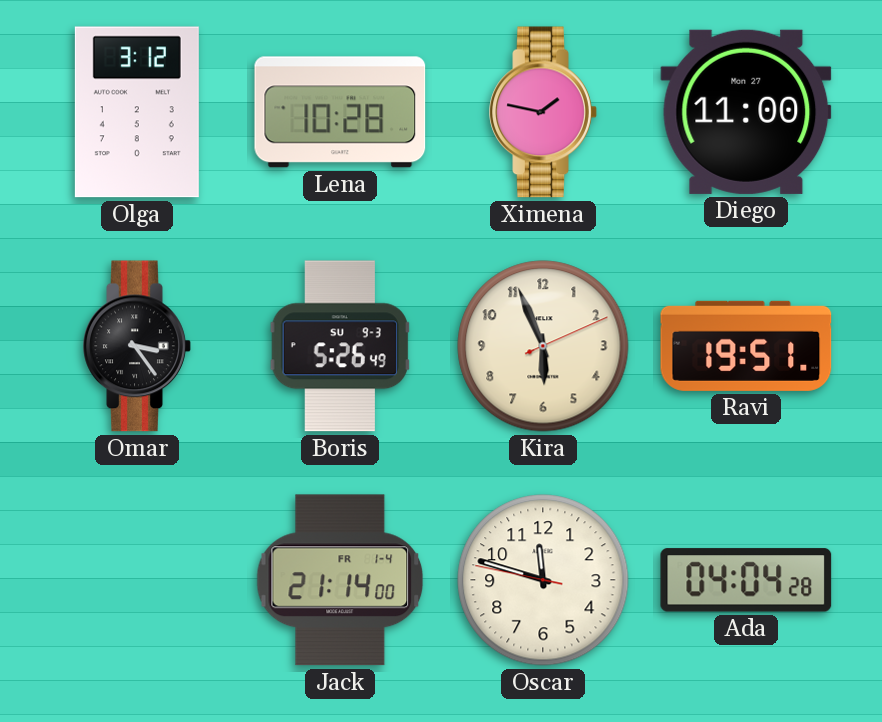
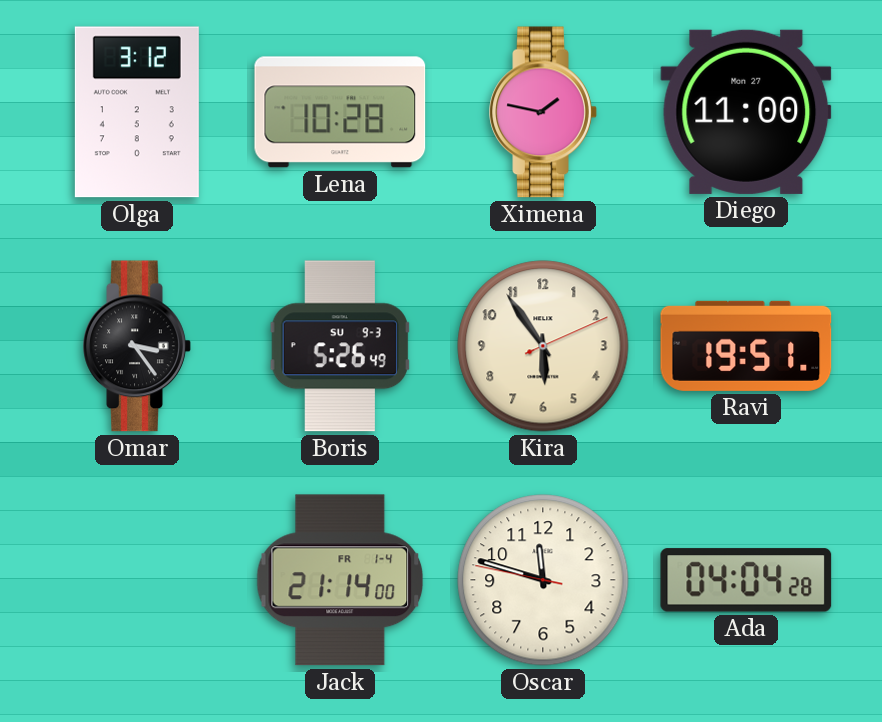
Kira: 5:56 -> 5:54 (543, 346)
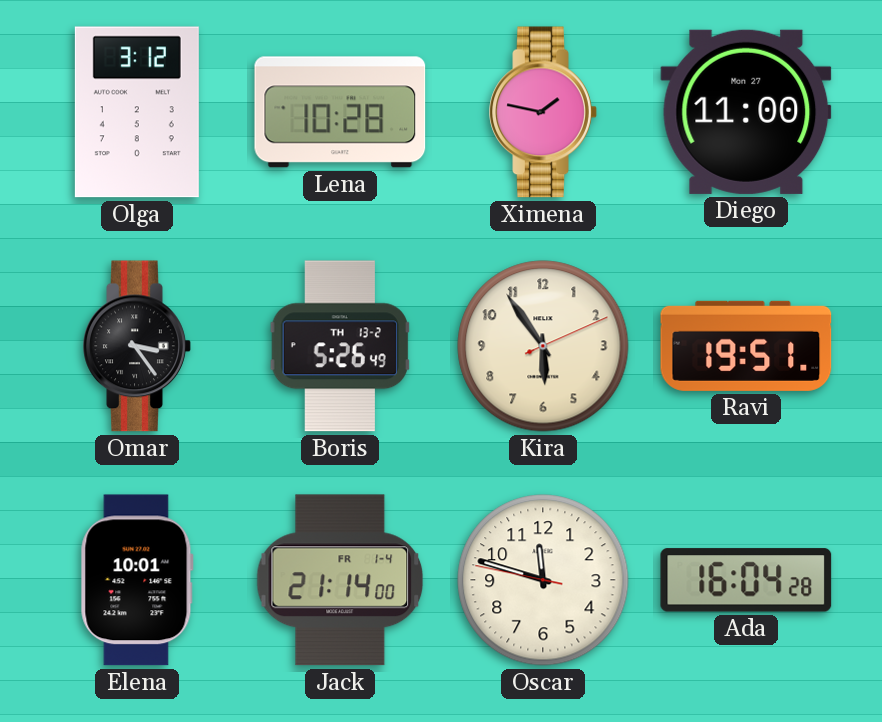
Boris date: SU 9-3 -> TH 13-2 (339, 346)
Elena: none -> 10:01 (137, 580)
Ada: 04:04 -> 16:04 (746, 580)
